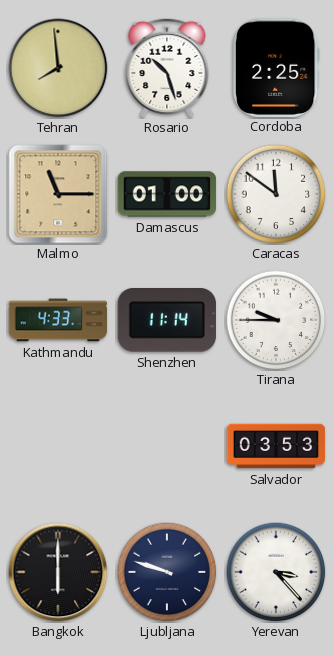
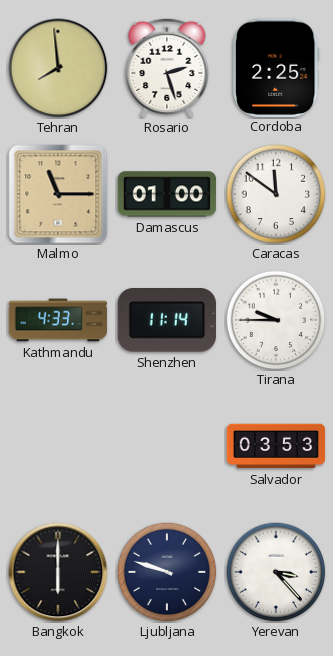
Rosario: 10:27 -> 2:27 (167, 67)
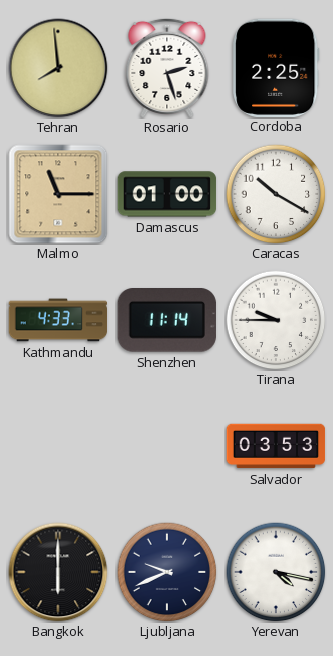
Caracas: 11:51 -> 10:20 (276, 194)
Ljubljana: 9:48 -> 9:41 (167, 572)
Yerevan: 3:23 -> 4:17 (276, 572)
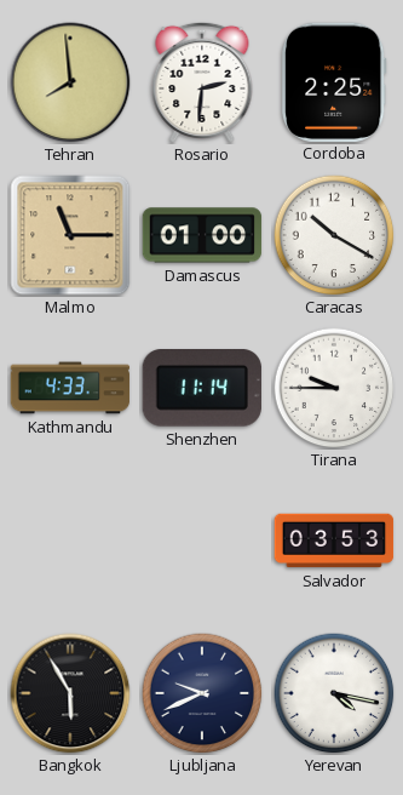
Rosario: 2:27 -> 2:31 (202, 81)
Bangkok: 6:00 -> 5:55 (70, 693)
